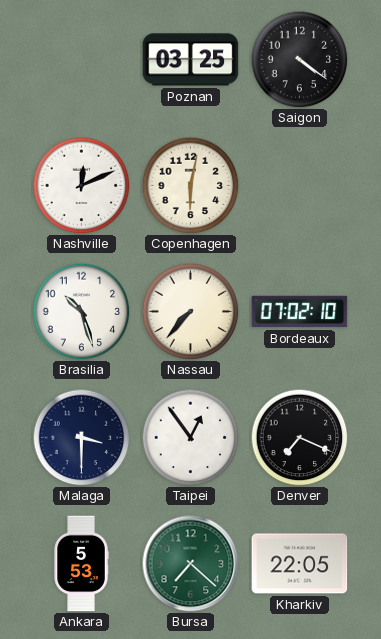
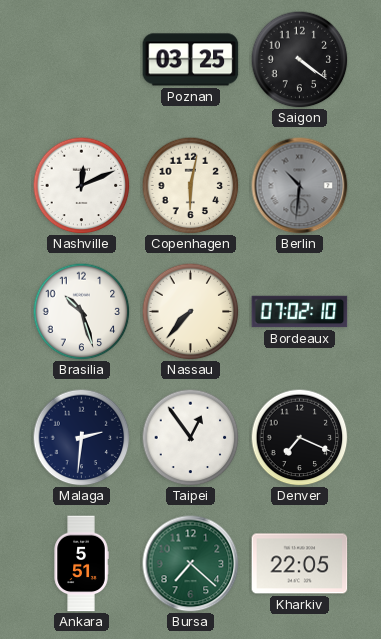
Berlin: none -> 10:31 (300, 186)
Malaga: 3:30 -> 2:31 (81, 437)
Ankara: 5:53 -> 5:51 (81, 564)
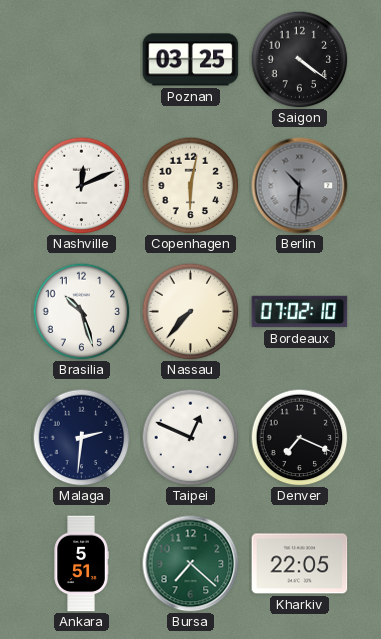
Taipei: 12:54 -> 12:49 (190, 437)
